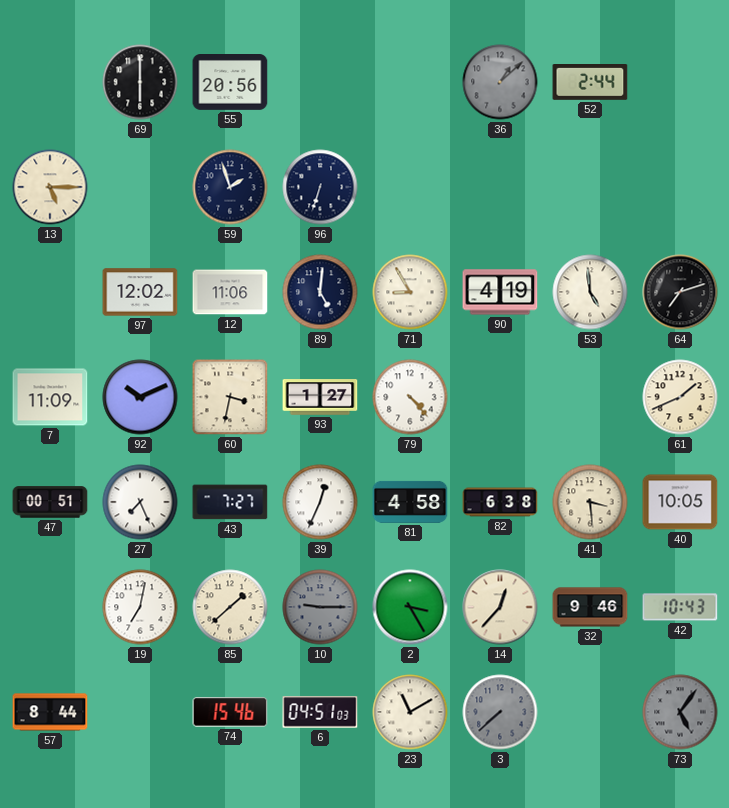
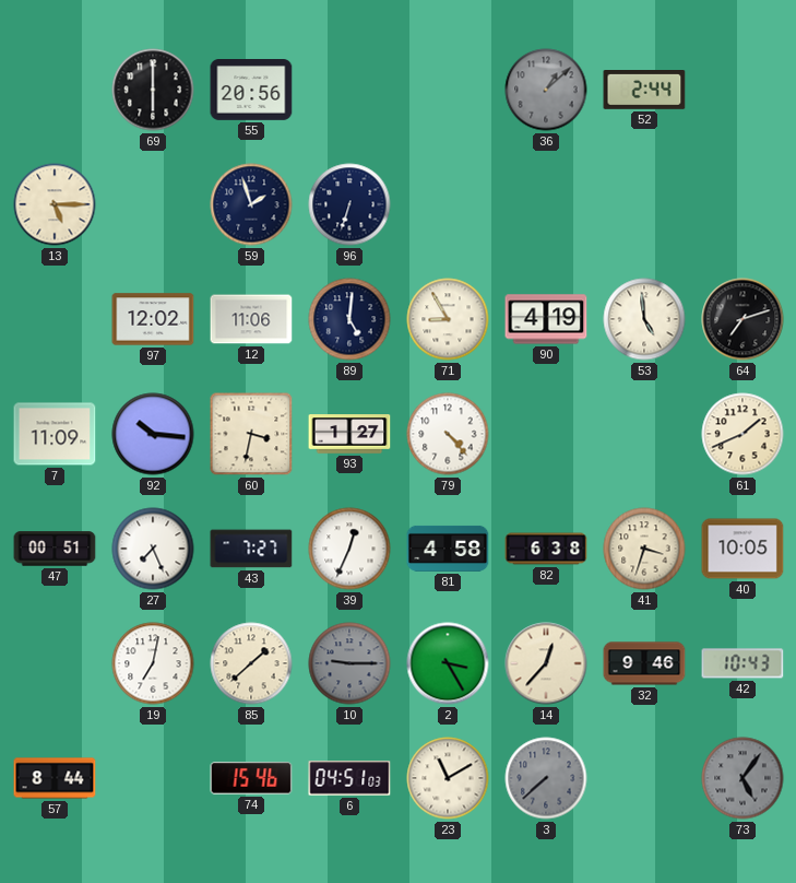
92: 10:11 -> 10:16 (153, 434)
41: 3:29 -> 3:33 (644, 549)
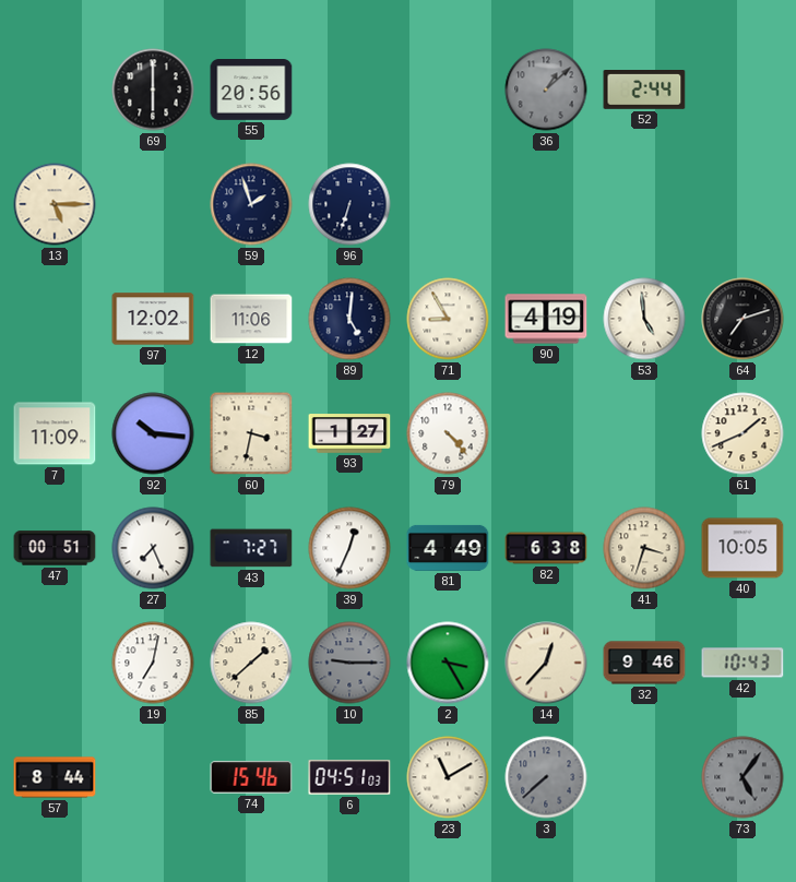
81: 4:58 -> 4:49 (448, 548)
